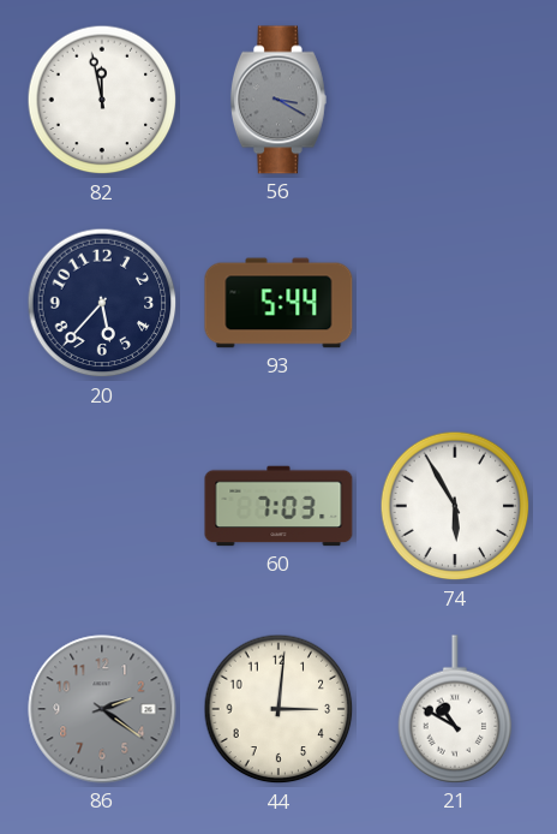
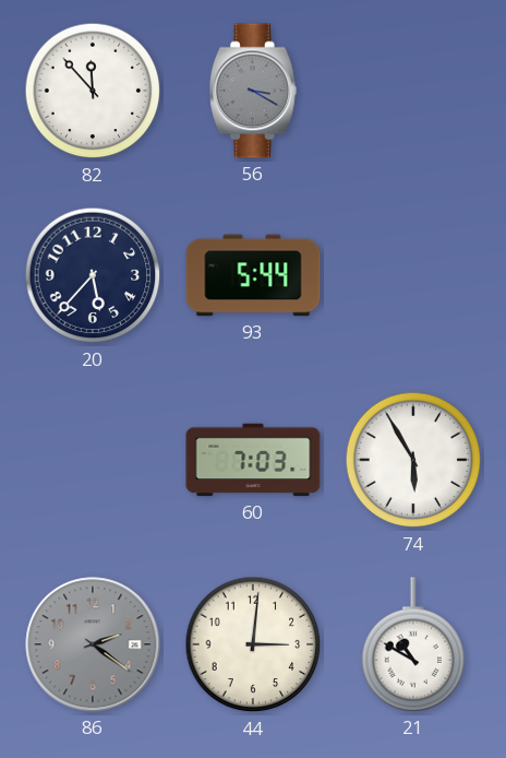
82: 11:58 -> 11:53 (93, 91)
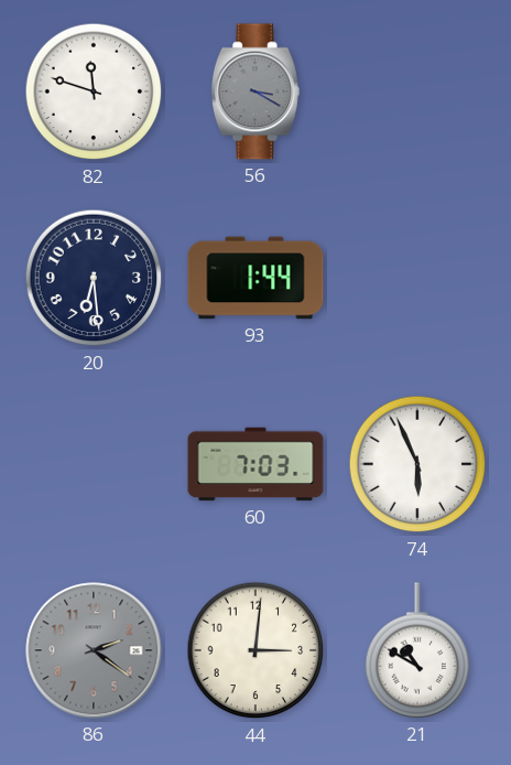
82: 11:53 -> 11:48 (94, 91)
20: 5:37 -> 6:29 (94, 278)
93: 5:44 -> 1:44 (255, 278)
74: 5:55 -> 5:56 (417, 464)
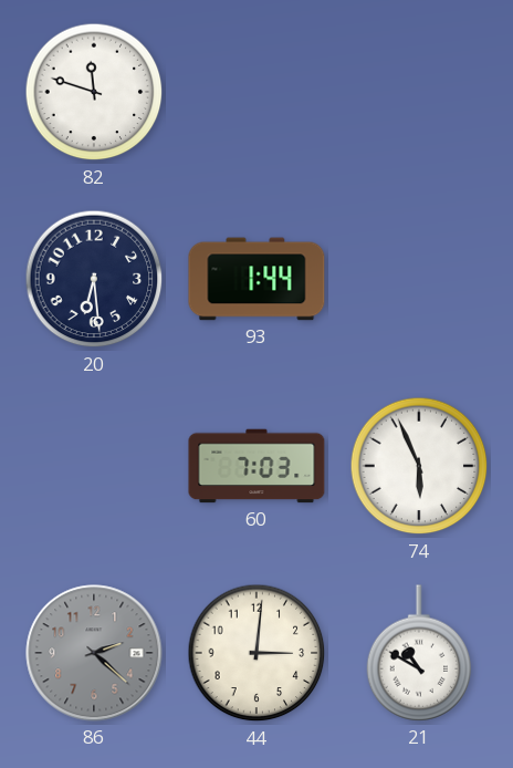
56: 3:20 -> none (255, 91)
86: 2:21 -> 2:22 (94, 653)
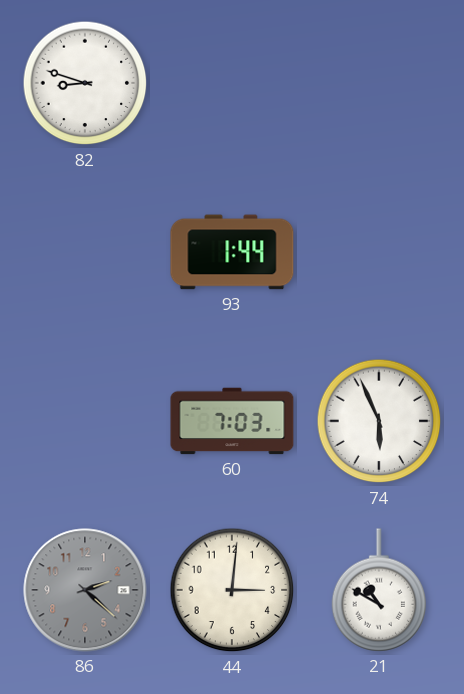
82: 11:48 -> 8:48 (85, 83)
20: 6:29 -> none (94, 279)
